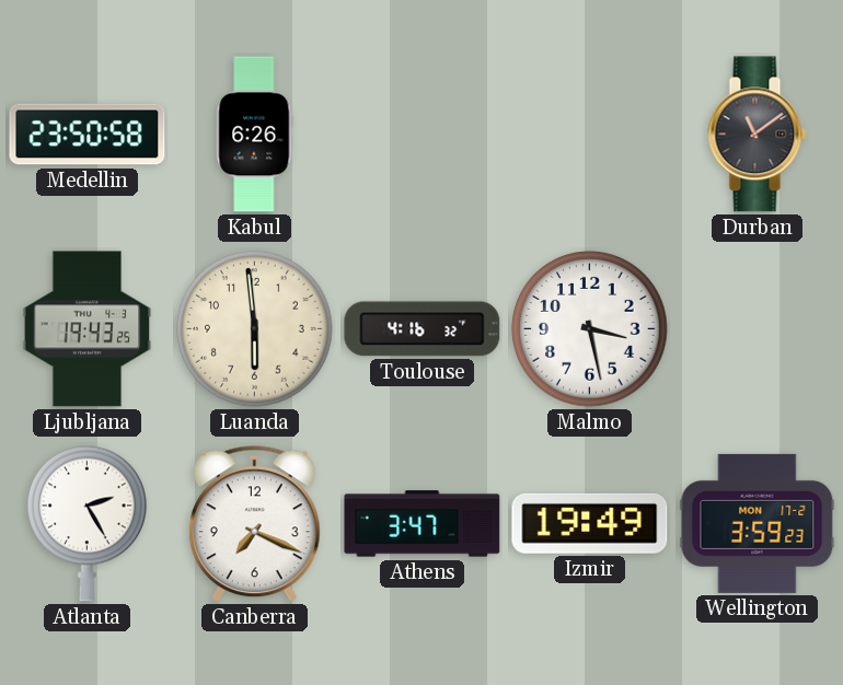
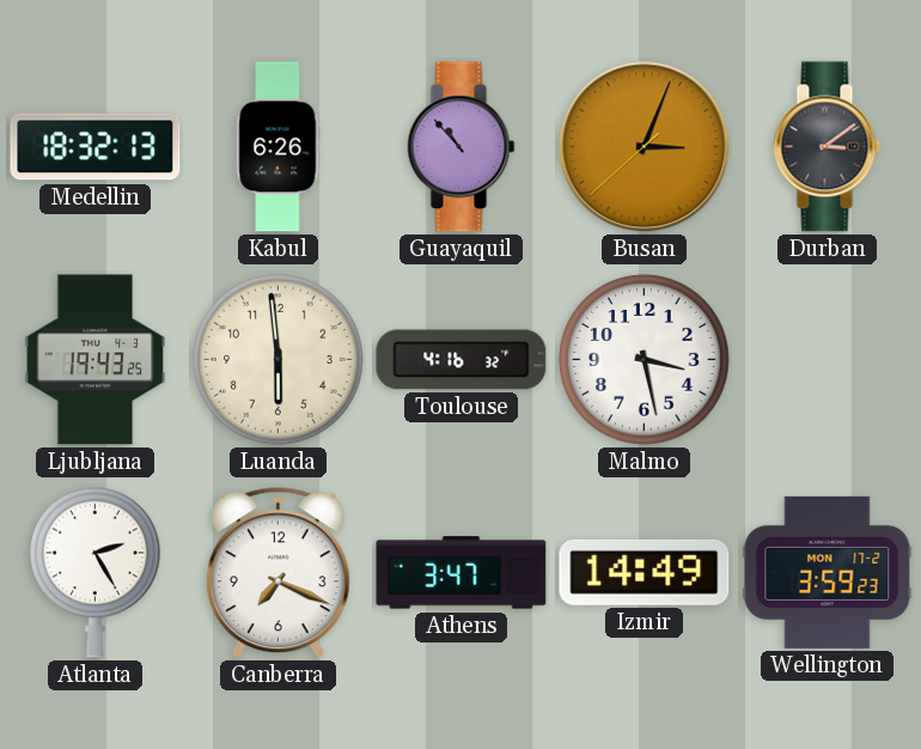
Medellin: 23:50 -> 18:32 (96, 147)
Guayaquil: none -> 10:53 (462, 147)
Busan: none -> 3:03 (645, 147)
Durban: 11:09 -> 3:09 (828, 147)
Izmir: 19:49 -> 14:49 (645, 572)
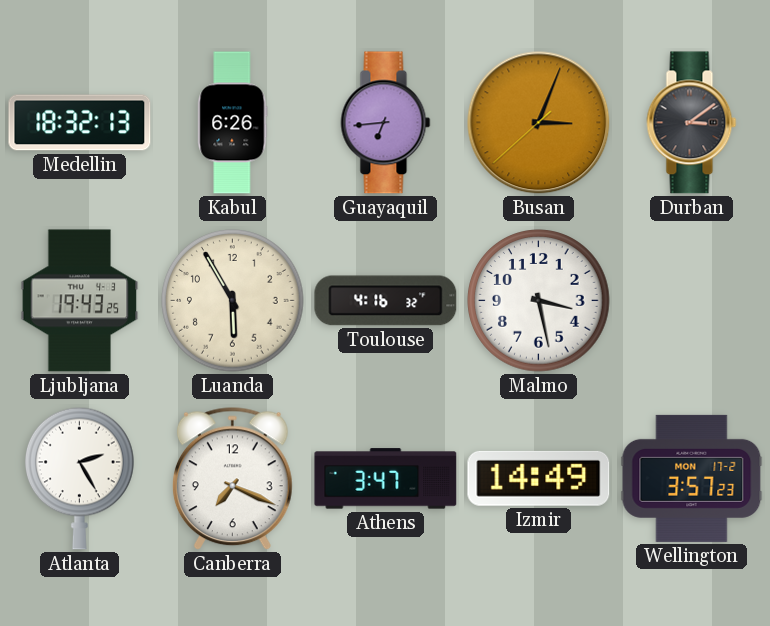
Guayaquil: 10:53 -> 6:44 (386, 123)
Luanda: 5:59 -> 5:55 (233, 301)
Wellington: 3:59 -> 3:57 (692, 478)
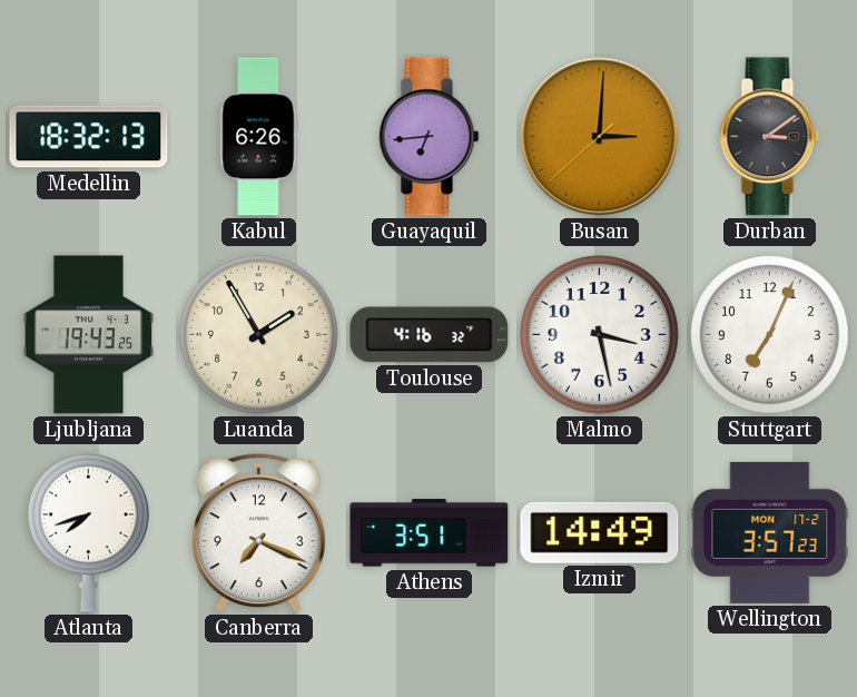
Busan: 3:03 -> 3:00 (600, 137)
Luanda: 5:55 -> 1:55 (259, 335)
Stuttgart: none -> 7:04 (770, 335)
Atlanta: 2:25 -> 7:42 (89, 532)
Athens: 3:47 -> 3:51 (430, 533)
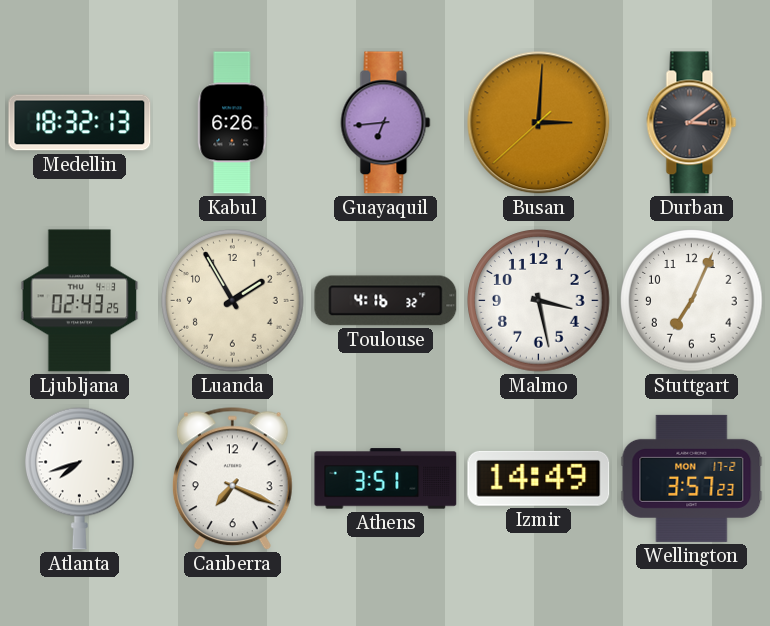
Ljubljana: 19:43 -> 02:43 (80, 301)
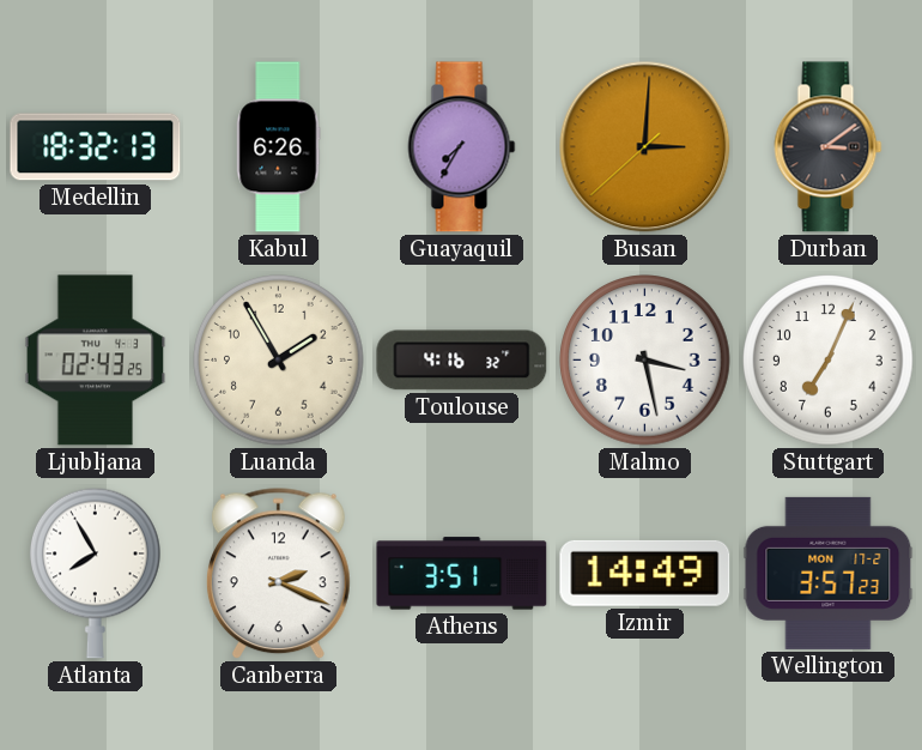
Guayaquil: 6:44 -> 7:35 (462, 147)
Atlanta: 7:42 -> 7:55 (96, 573)
Canberra: 7:19 -> 2:19 (278, 574)
